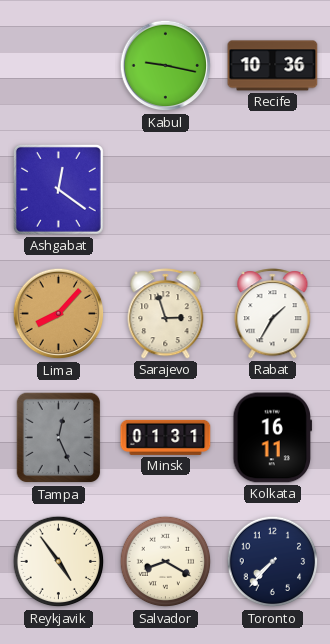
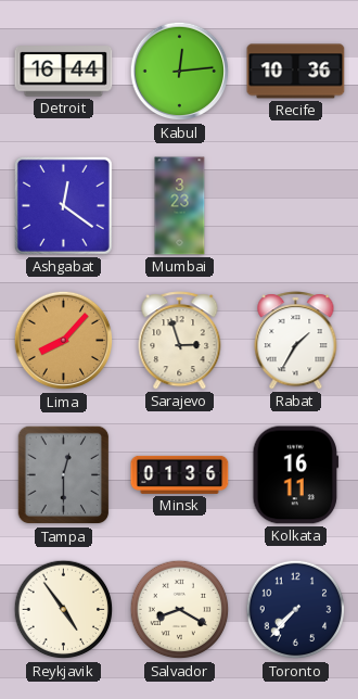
Detroit: none -> 16:44 (64, 72)
Kabul: 9:17 -> 12:14 (180, 72)
Mumbai: none -> 3:23 (180, 206)
Tampa: 12:26 -> 12:30 (64, 475)
Minsk: 01:31 -> 01:36 (180, 474)
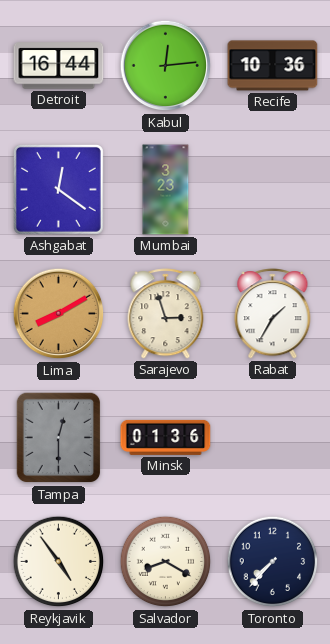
Lima: 8:07 -> 8:10 (59, 314)
Kolkata: 16:11 -> none (296, 475)
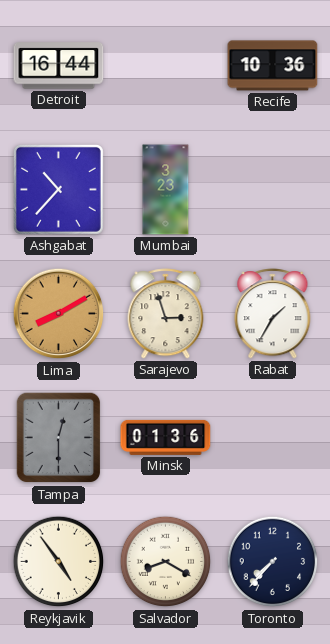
Kabul: 12:14 -> none (166, 66)
Ashgabat: 12:21 -> 10:37 (58, 189)
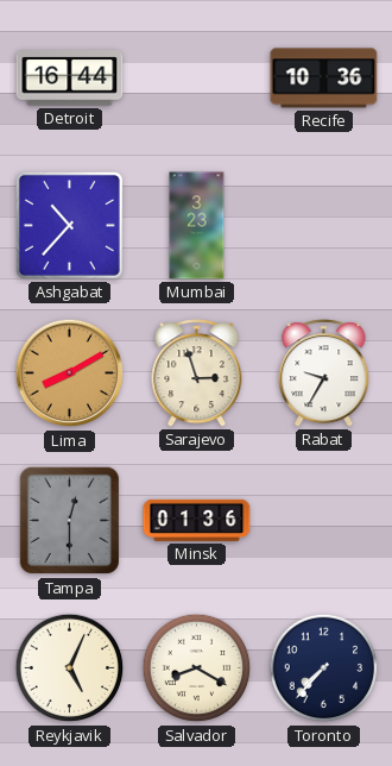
Rabat: 1:35 -> 9:35 (324, 373)
Reykjavik: 4:54 -> 5:04 (70, 668)
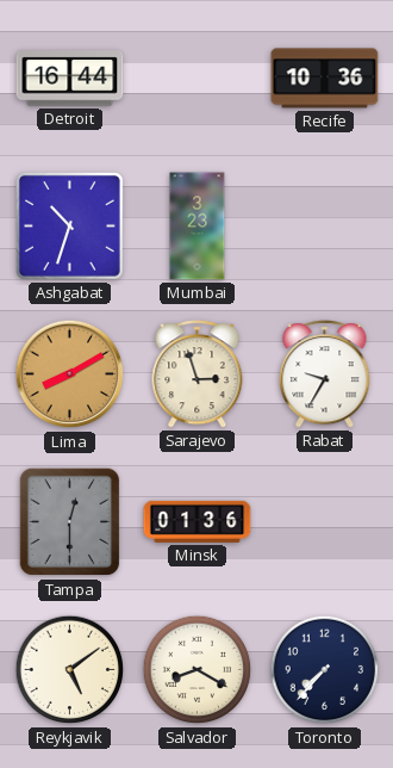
Ashgabat: 10:37 -> 10:33 (69, 225)
Reykjavik: 5:04 -> 5:09 (70, 670)
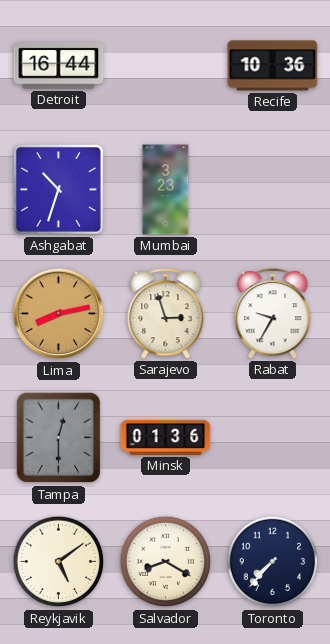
Lima: 8:10 -> 8:13 (59, 314)
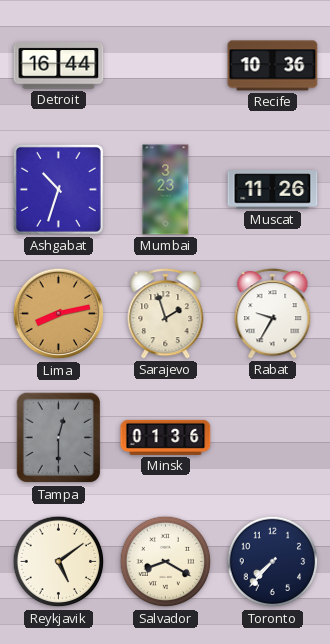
Muscat: none -> 11:26 (273, 190)
Sarajevo: 2:57 -> 1:57 (166, 314)
